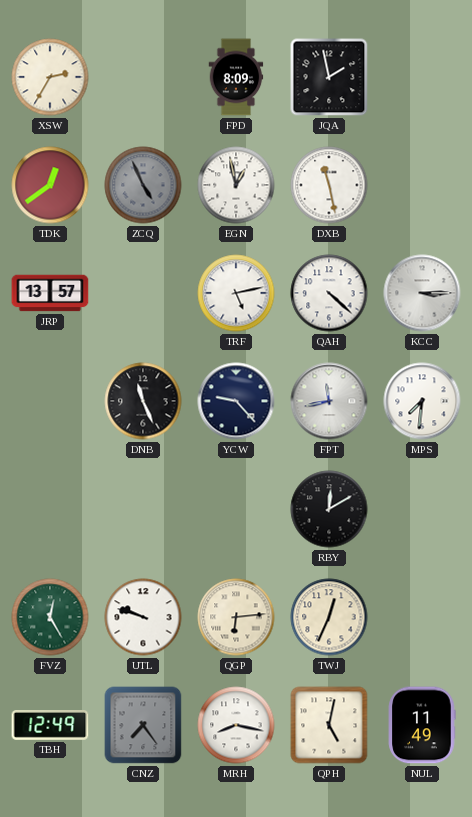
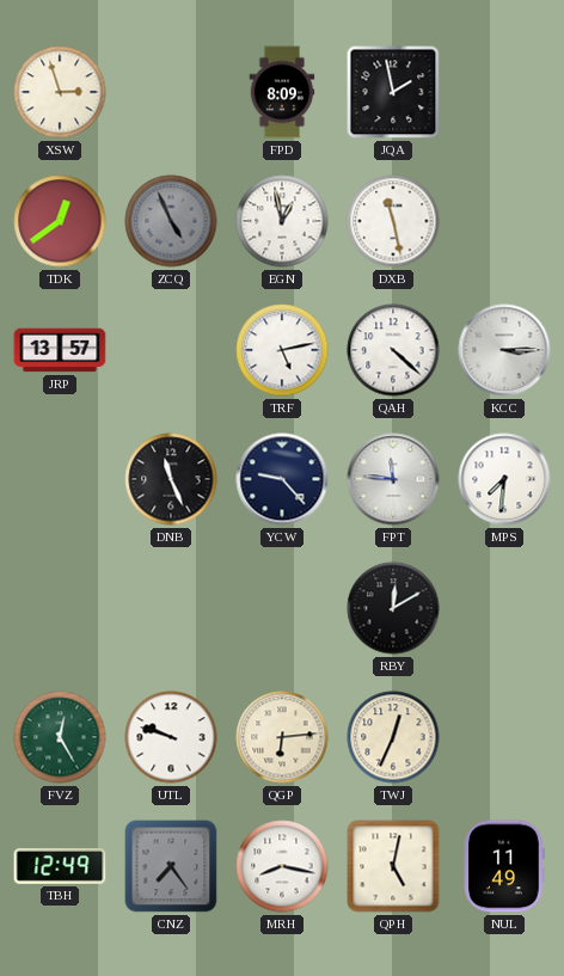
XSW: 2:35 -> 2:57 (60, 92)
FPT: 11:43 -> 11:46 (393, 479)
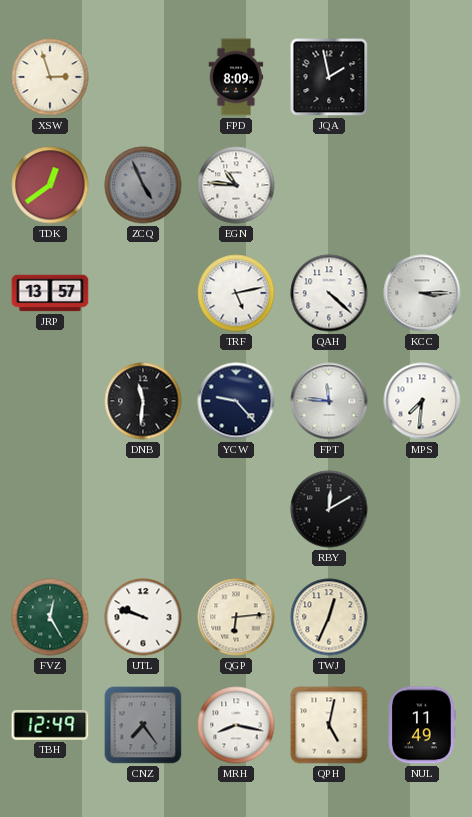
EGN: 12:58 -> 10:46 (236, 185)
DXB: 11:28 -> none (393, 221)
DNB: 11:26 -> 11:31 (143, 401)
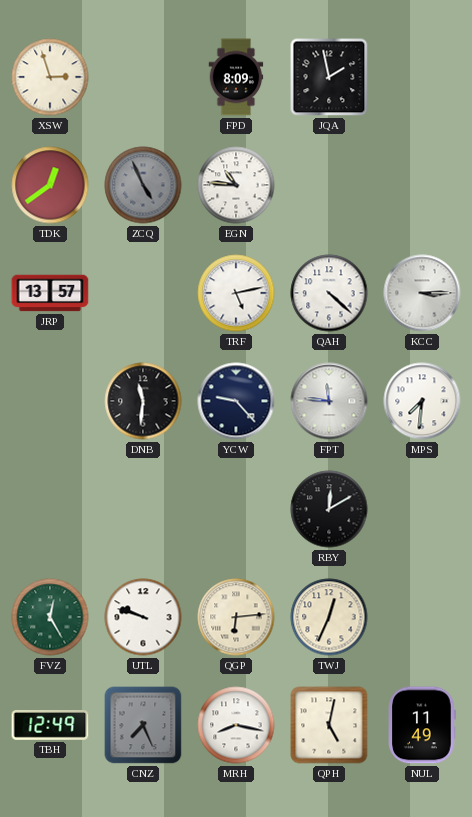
CNZ: 7:24 -> 7:26 (143, 725)
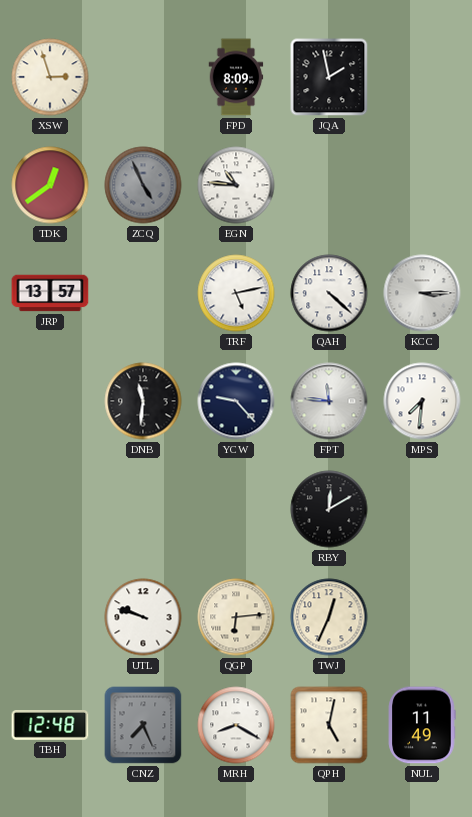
FVZ: 12:25 -> none (50, 617)
TBH: 12:49 -> 12:48 (50, 726)
MRH: 8:17 -> 8:20 (236, 725)
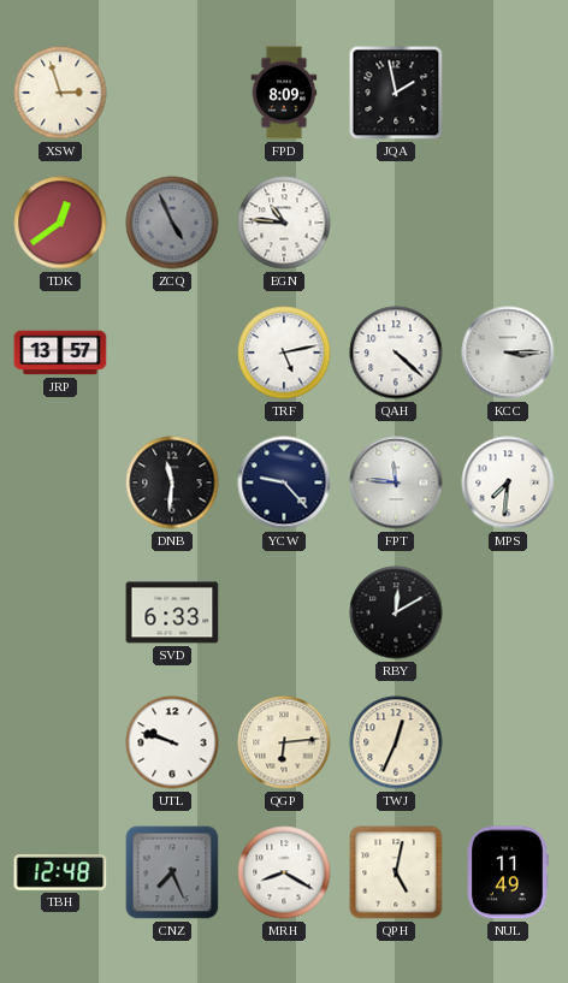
SVD: none -> 6:33 (172, 612)
